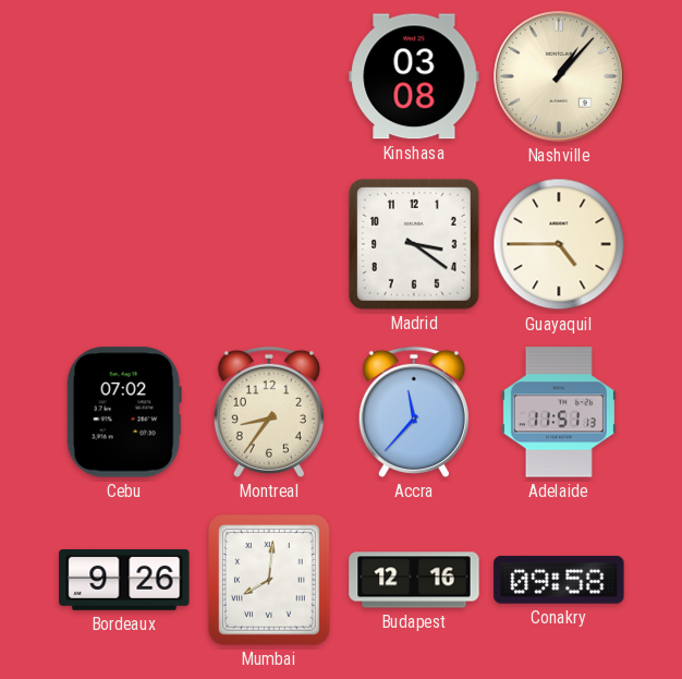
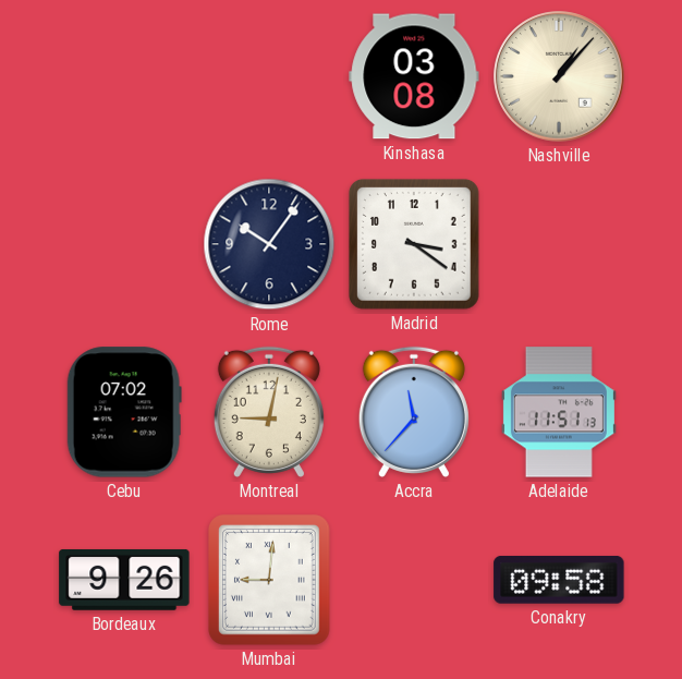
Rome: none -> 10:06 (269, 244)
Guayaquil: 4:45 -> none (559, 244)
Montreal: 8:36 -> 9:02 (269, 412)
Mumbai: 8:01 -> 9:01 (270, 581)
Budapest: 12:16 -> none (414, 580)
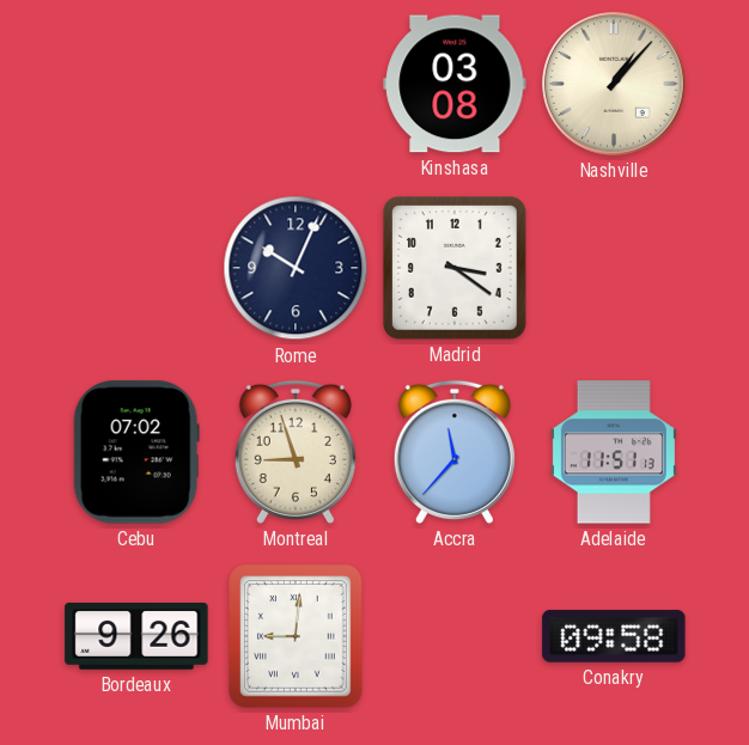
Rome: 10:06 -> 10:04 (296, 268)
Montreal: 9:02 -> 8:57 (296, 452)
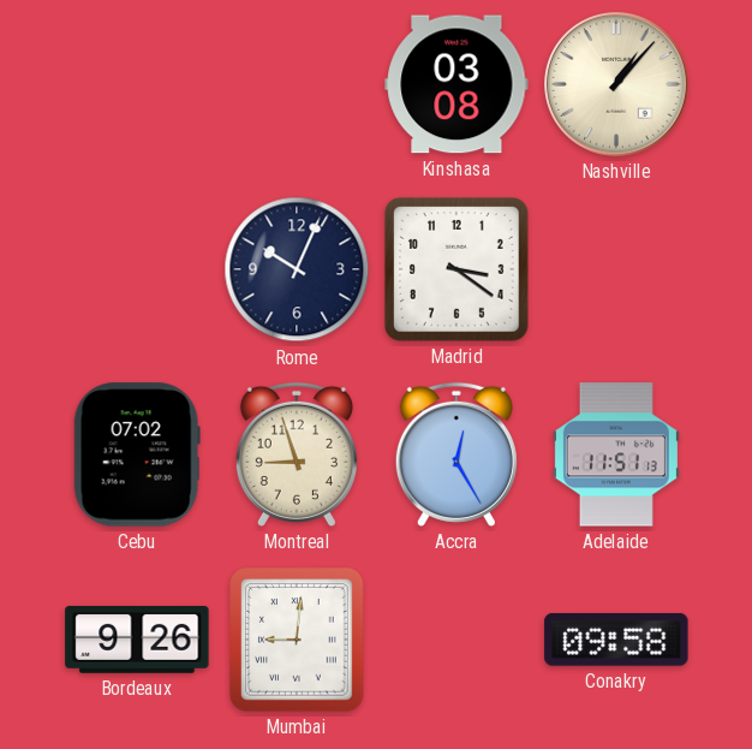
Accra: 11:37 -> 12:25 (456, 454)
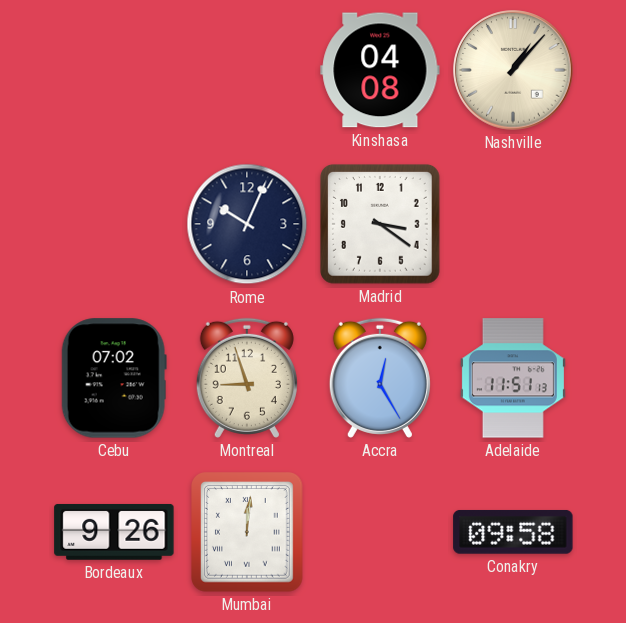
Kinshasa: 03:08 -> 04:08 (380, 70)
Mumbai: 9:01 -> 12:01 (248, 533)
